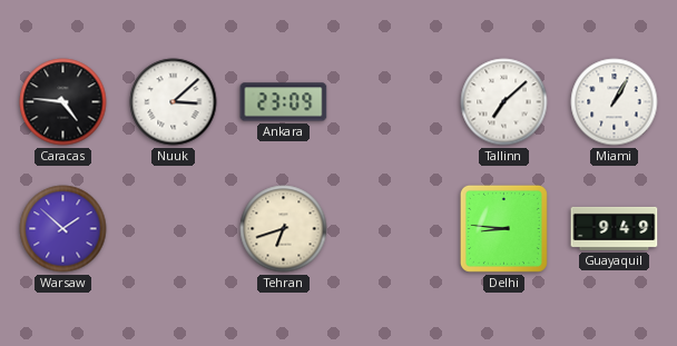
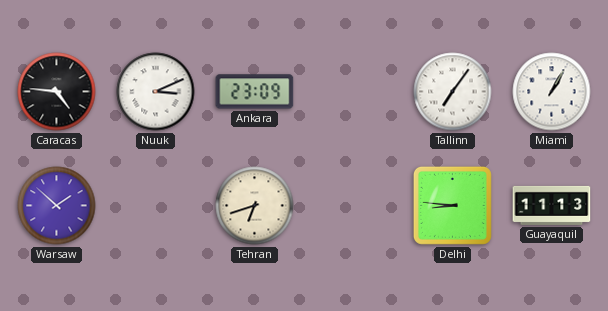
Nuuk: 3:08 -> 3:11 (156, 92)
Tallinn: 7:08 -> 7:06 (453, 92)
Guayaquil: 9:49 -> 11:13 (552, 205)
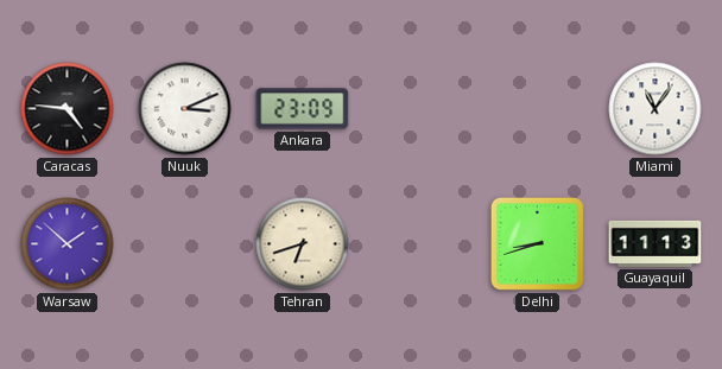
Tallinn: 7:06 -> none (453, 92)
Miami: 1:05 -> 11:06 (655, 109)
Delhi: 8:46 -> 8:42 (537, 243)
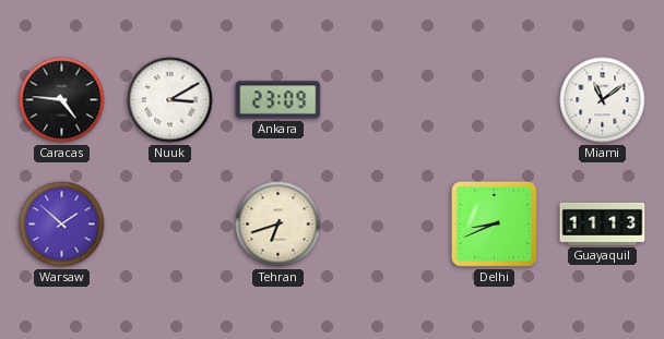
Nuuk: 3:11 -> 3:10 (170, 100)
Miami: 11:06 -> 11:09 (603, 100)
Delhi: 8:42 -> 8:41 (494, 223)
